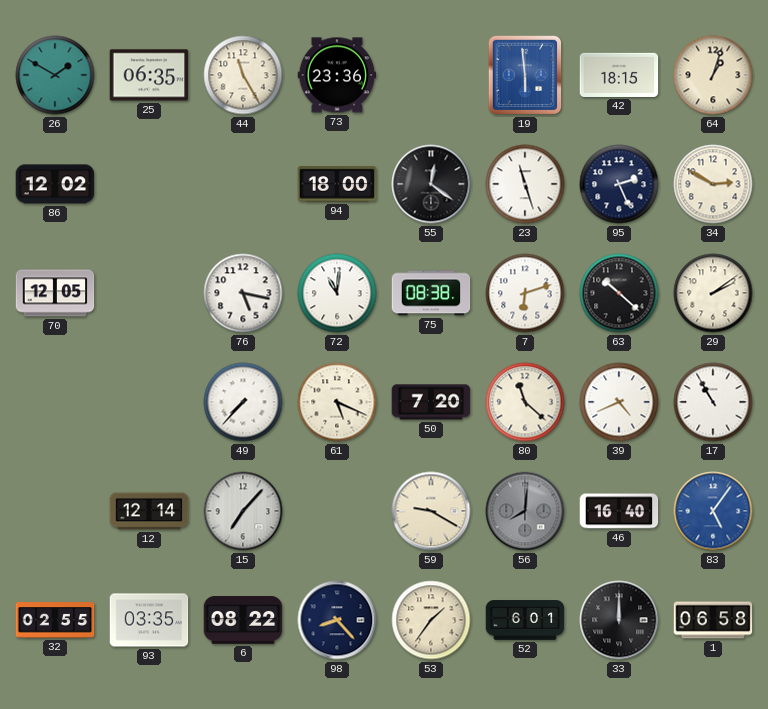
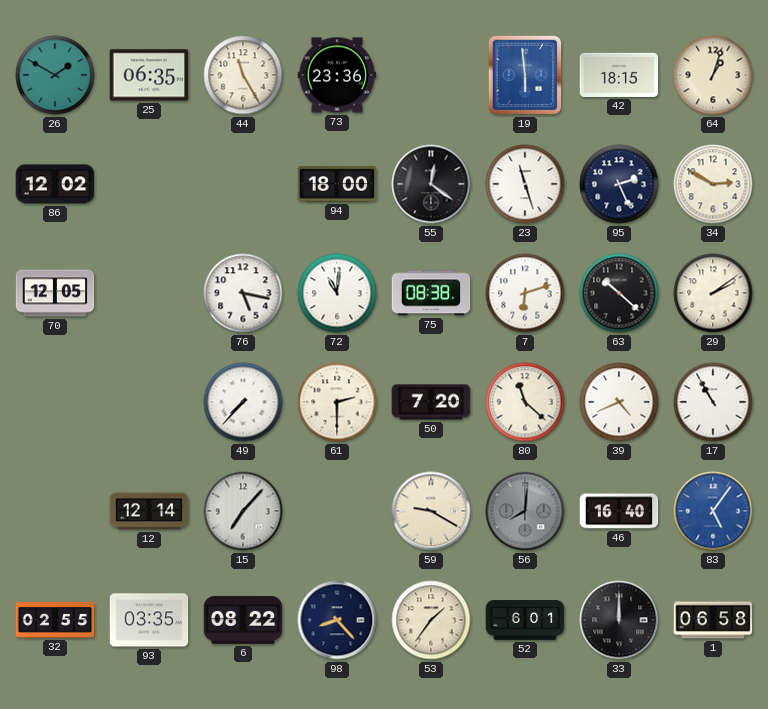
61: 5:19 -> 2:30 (337, 402)
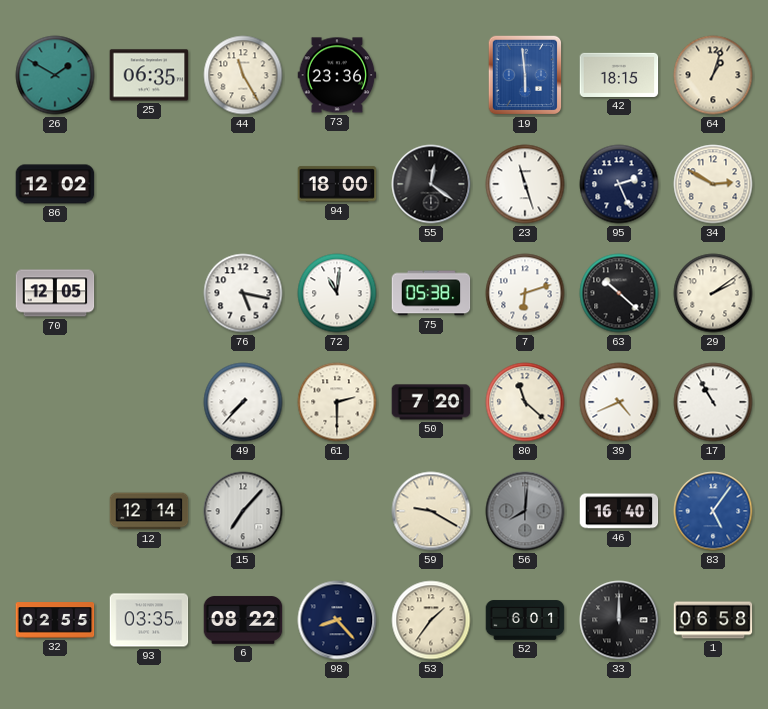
75: 08:38 -> 05:38 (431, 293)
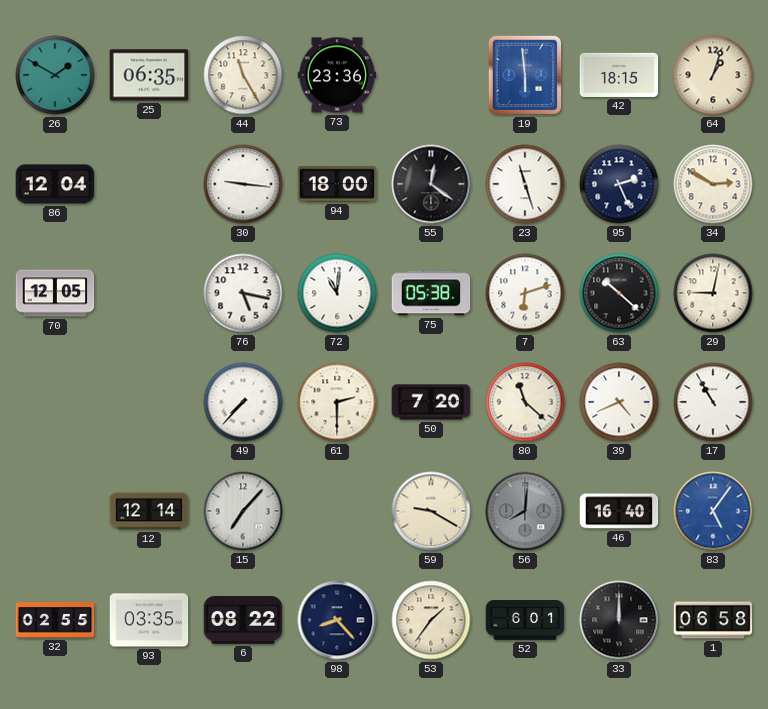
86: 12:02 -> 12:04 (55, 184)
30: none -> 9:16 (243, 184)
29: 2:09 -> 9:02 (713, 293)
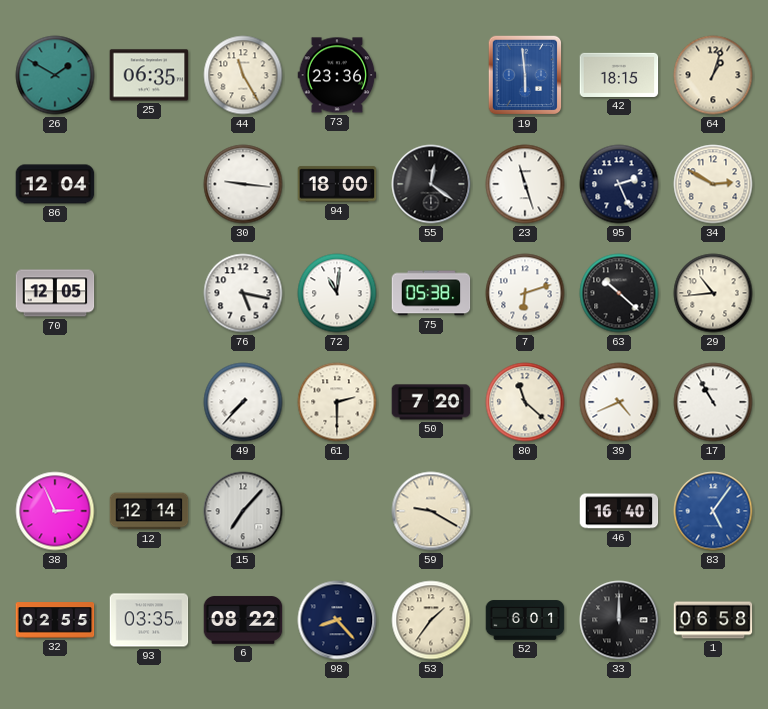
29: 9:02 -> 10:44 (713, 293)
38: none -> 2:56 (55, 511)
56: 8:01 -> none (525, 511)
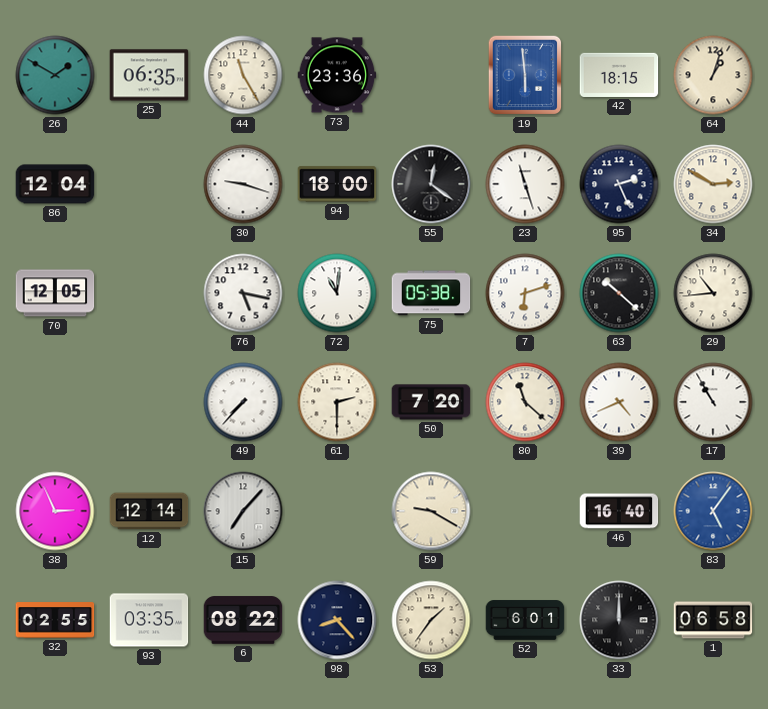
30: 9:16 -> 9:18 (243, 184)
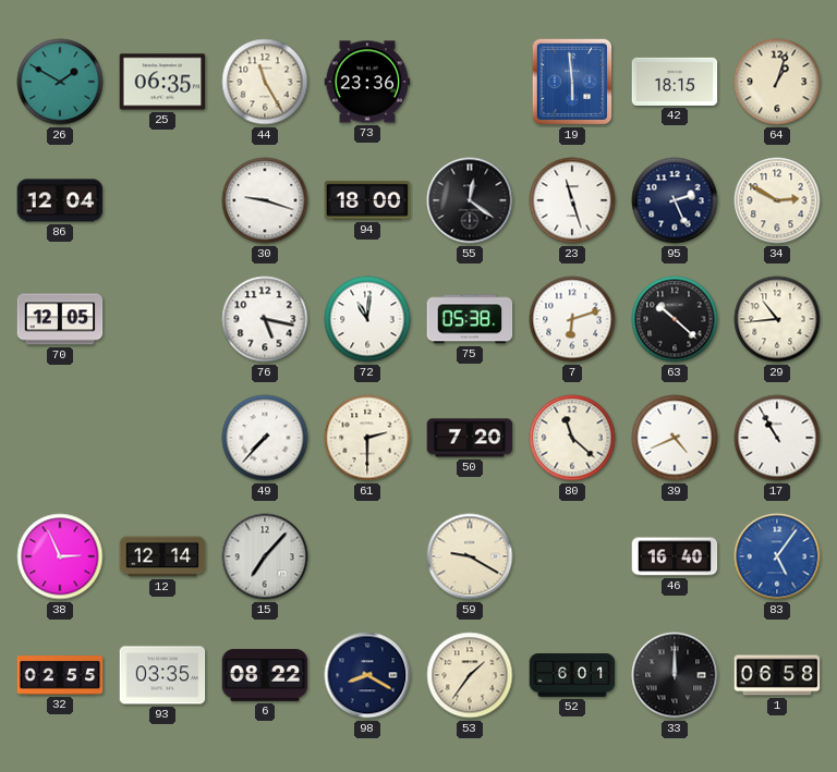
98: 8:23 -> 8:20 (367, 675)
